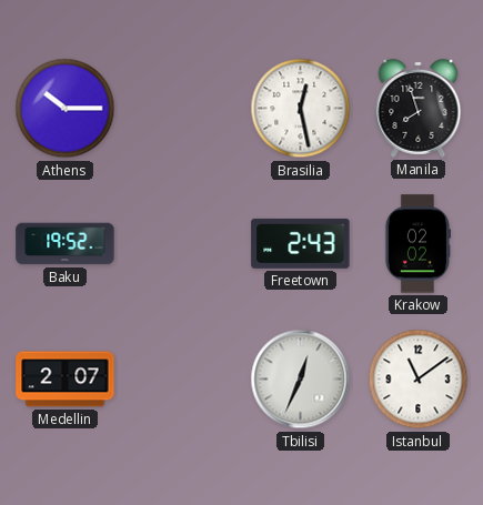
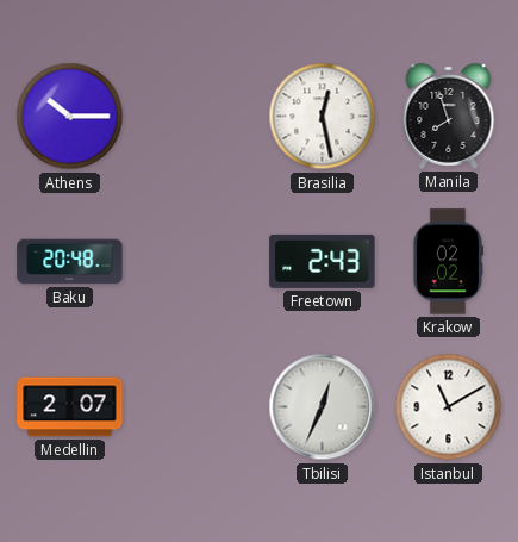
Baku: 19:52 -> 20:48 (70, 262)
Istanbul: 11:09 -> 11:10 (449, 407)
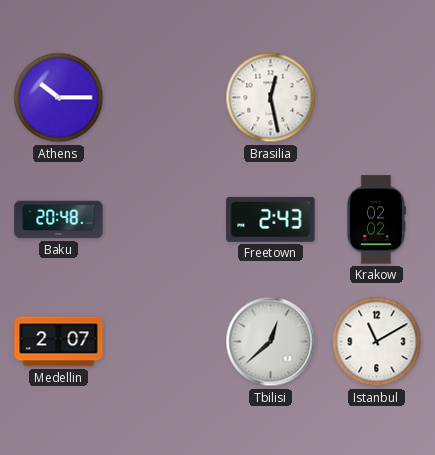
Manila: 7:57 -> none (449, 116)
Tbilisi: 12:34 -> 12:38 (271, 342)
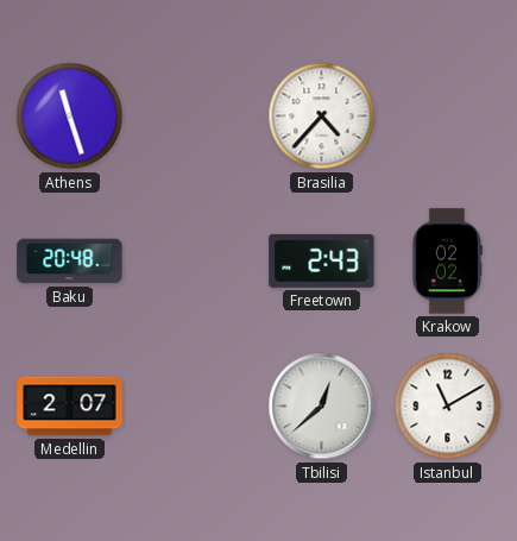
Athens: 10:15 -> 11:27 (70, 117)
Brasilia: 12:28 -> 4:37 (322, 117)
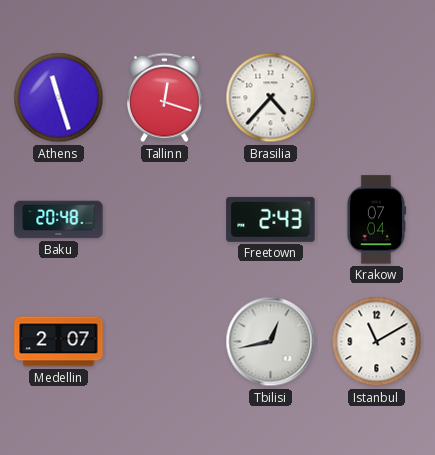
Tallinn: none -> 12:18 (165, 98)
Krakow: 02:02 -> 07:04 (376, 220)
Tbilisi: 12:38 -> 12:43 (271, 342)
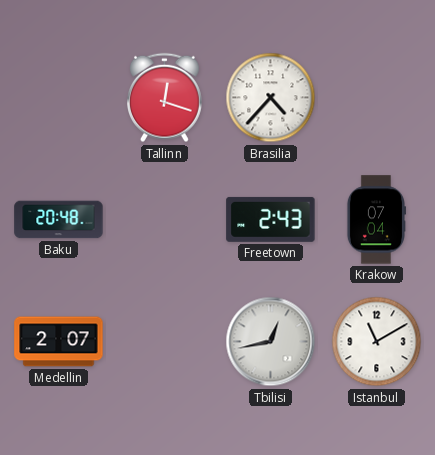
Athens: 11:27 -> none (59, 98)
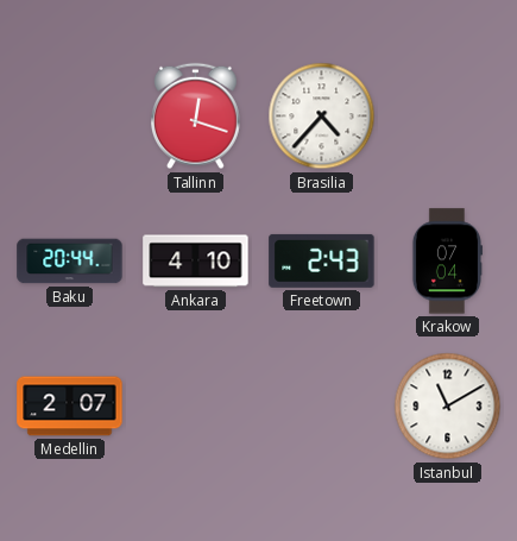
Baku: 20:48 -> 20:44 (70, 262)
Ankara: none -> 4:10 (196, 262)
Tbilisi: 12:43 -> none (271, 342)
